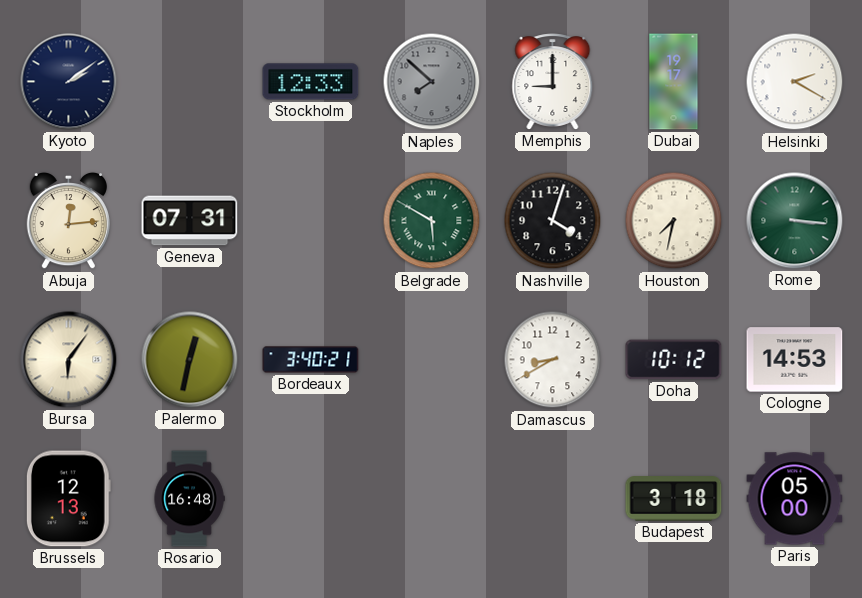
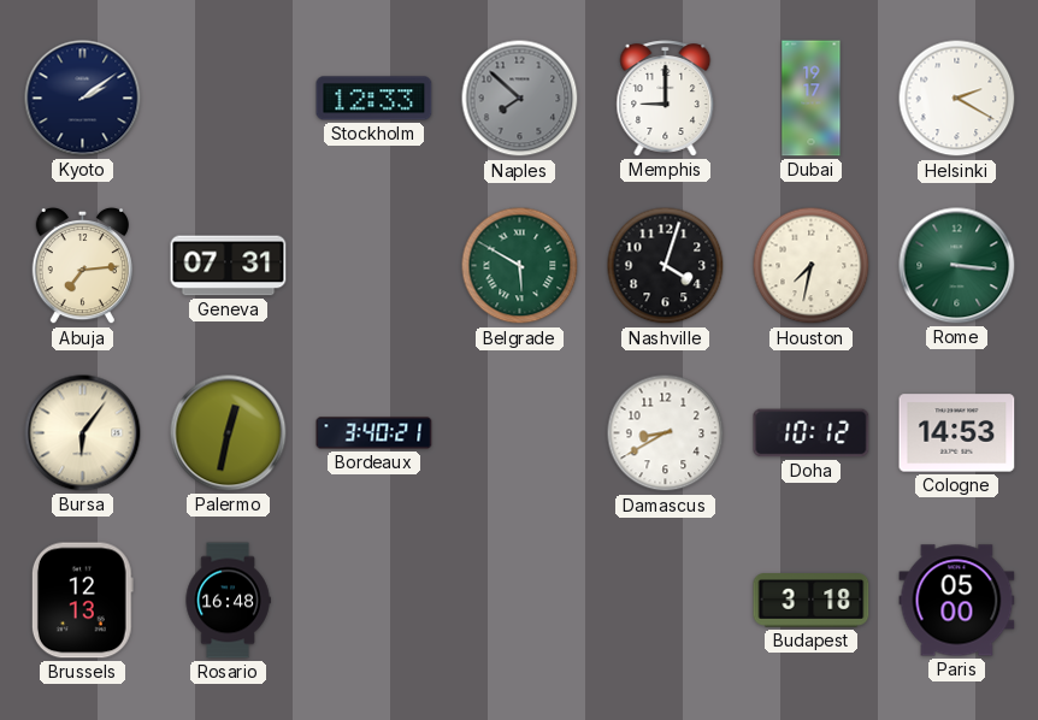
Abuja: 12:14 -> 7:14 (82, 266)
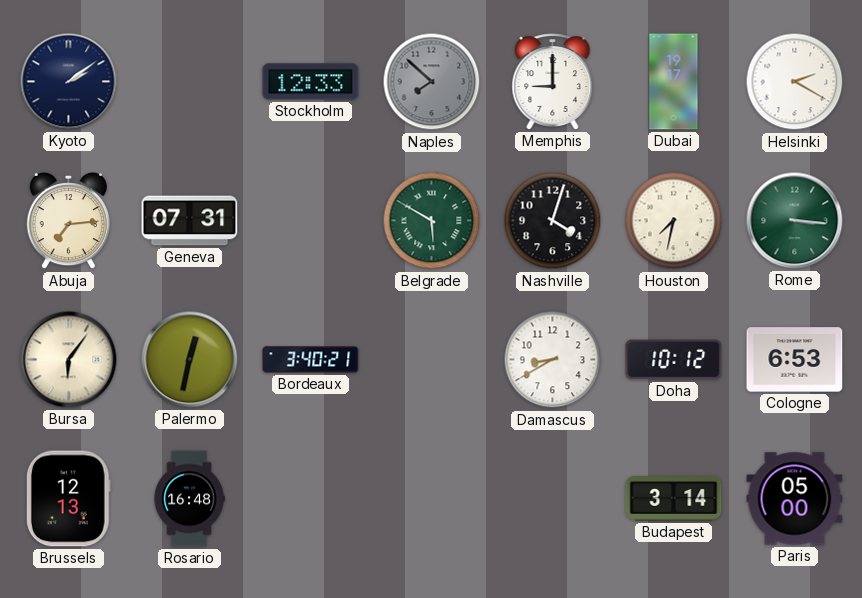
Cologne: 14:53 -> 6:53 (795, 360)
Budapest: 3:18 -> 3:14 (674, 499)
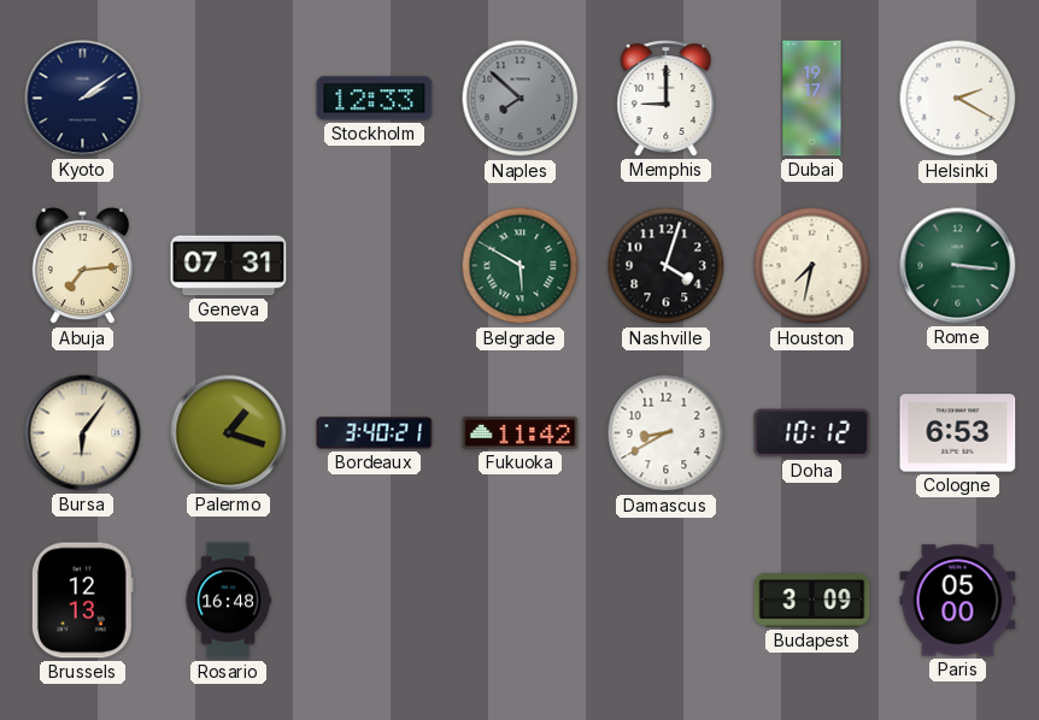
Palermo: 12:32 -> 1:18 (229, 433)
Fukuoka: none -> 11:42 (521, 433)
Budapest: 3:14 -> 3:09 (812, 601)
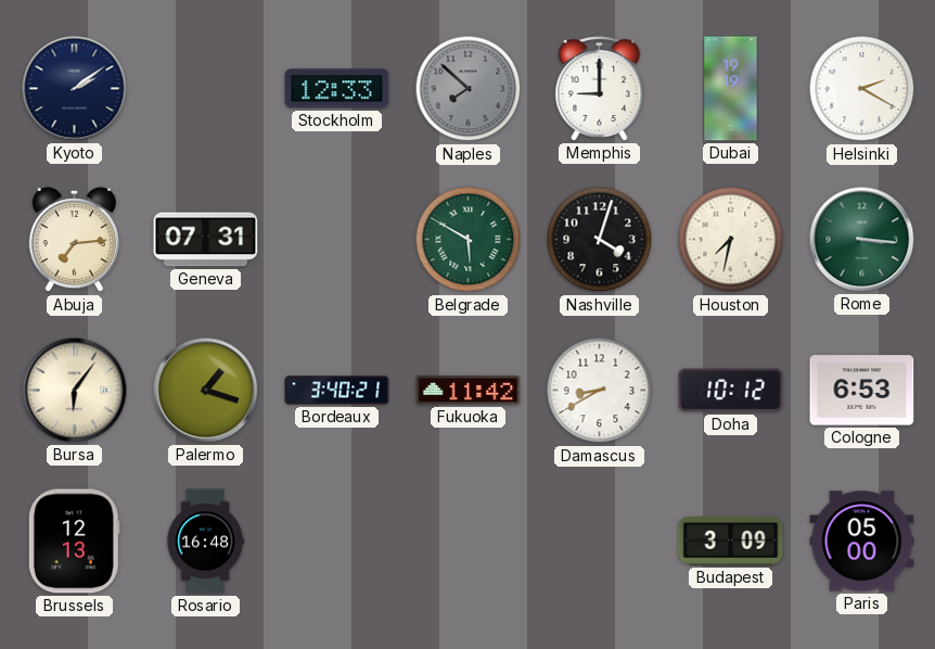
Dubai: 19:17 -> 19:19 (731, 89)
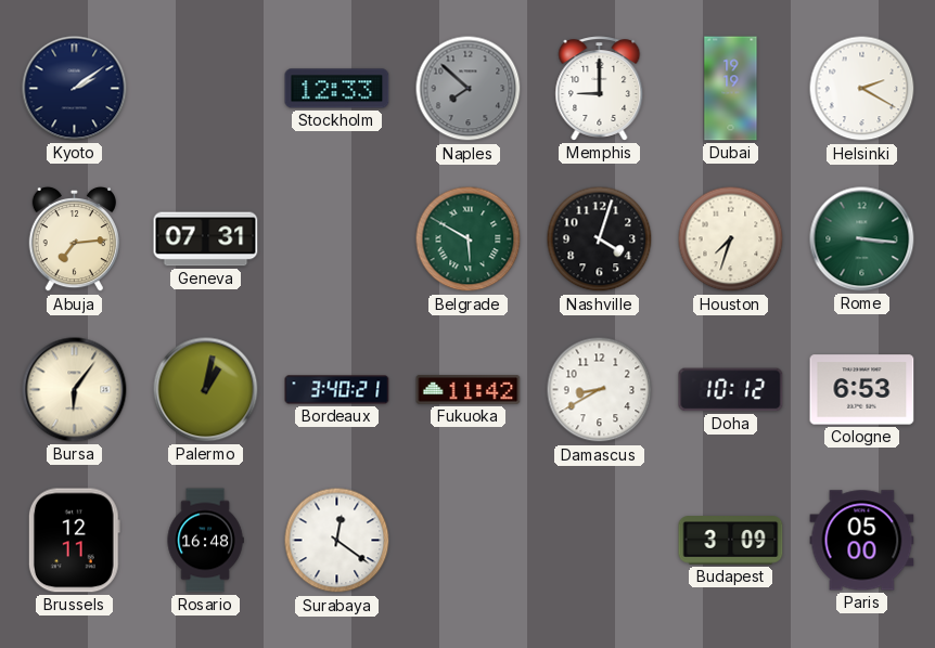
Houston: 7:32 -> 7:33 (731, 239)
Palermo: 1:18 -> 1:02 (206, 390)
Brussels: 12:13 -> 12:11 (74, 541)
Surabaya: none -> 12:21 (337, 541)
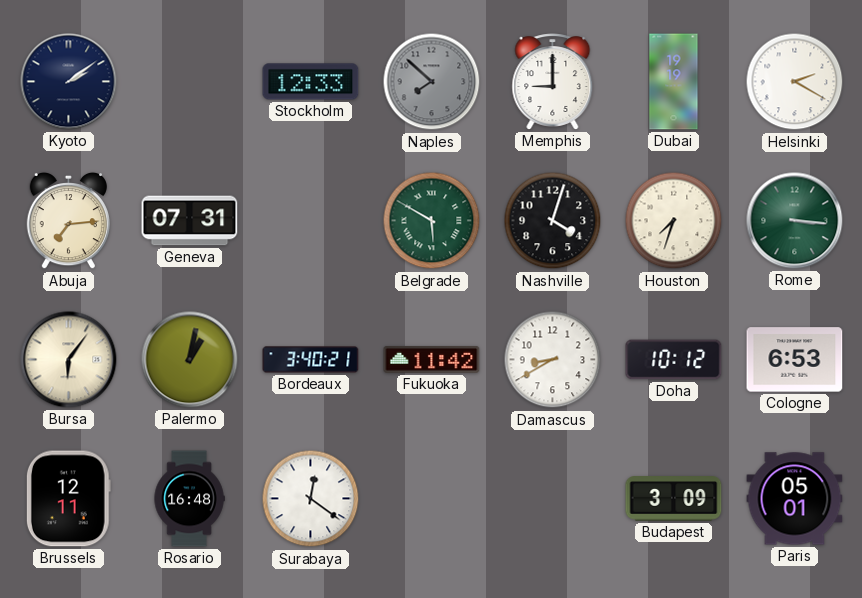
Paris: 05:00 -> 05:01 (795, 499)
